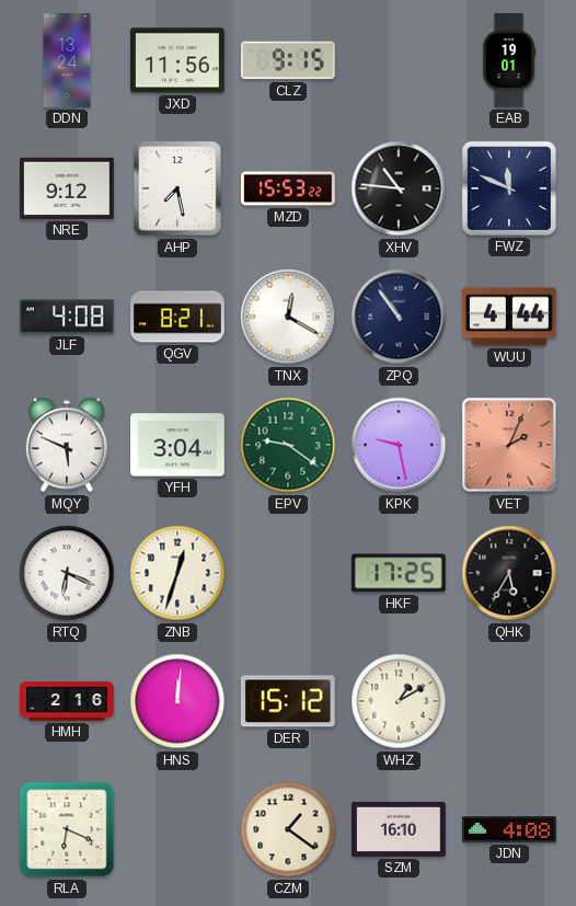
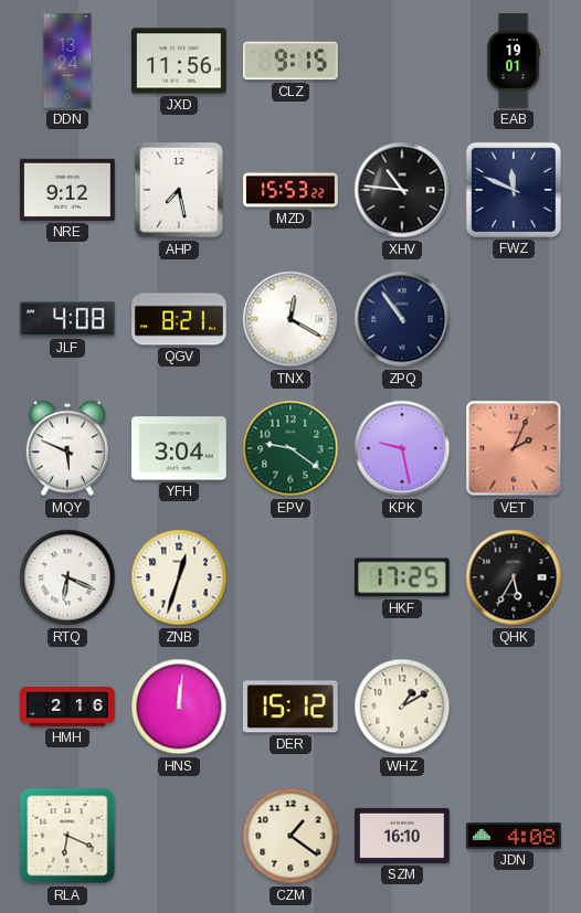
WUU: 4:44 -> none (510, 317)
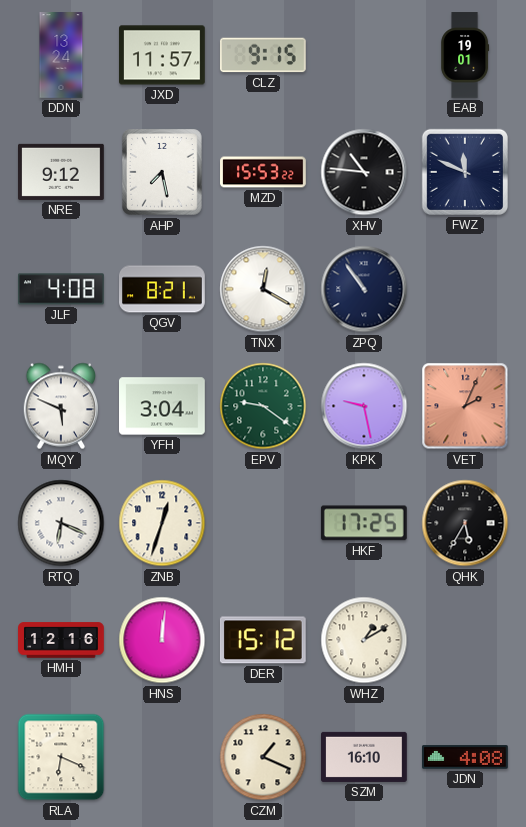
JXD: 11:56 -> 11:57 (163, 55)
HMH: 2:16 -> 12:16 (61, 640)
CZM: 1:21 -> 1:19 (263, 757)
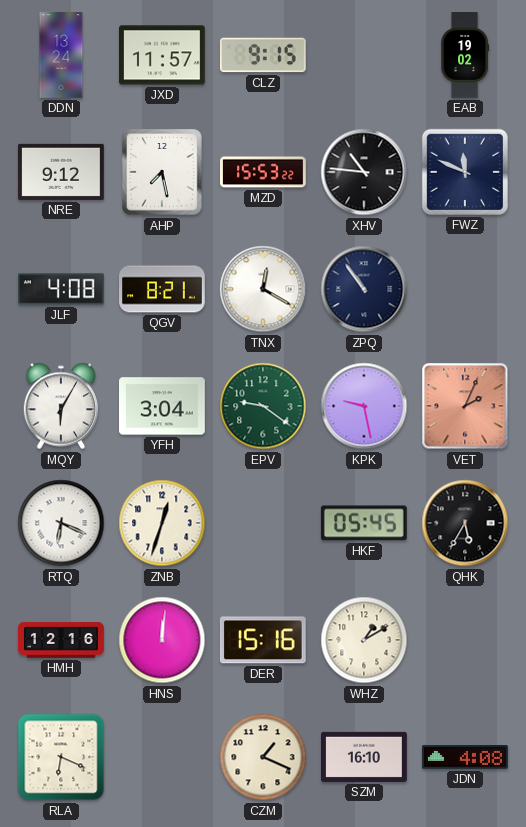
EAB: 19:01 -> 19:02 (465, 55)
MQY: 5:49 -> 6:05 (60, 406)
HKF: 17:25 -> 05:45 (364, 523)
DER: 15:12 -> 15:16 (263, 640)
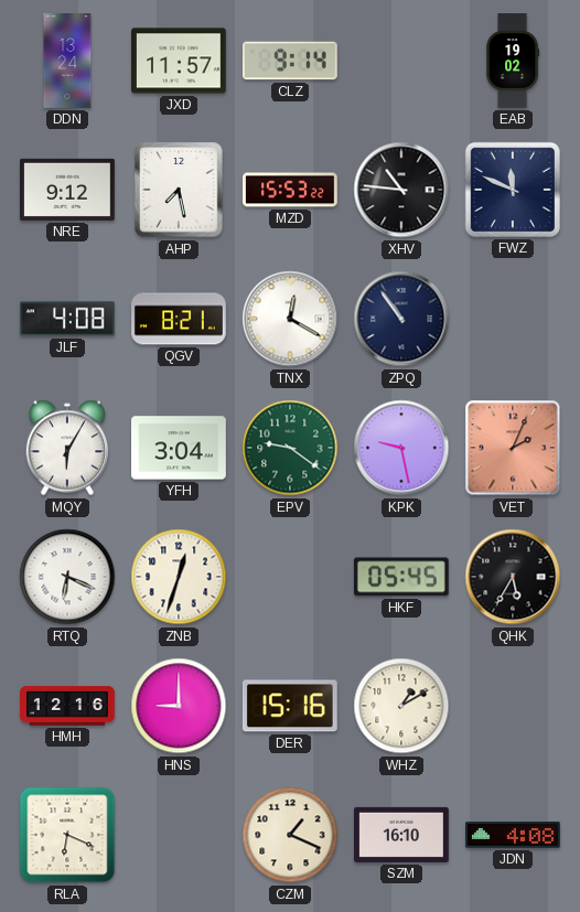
CLZ: 9:15 -> 9:14 (290, 61)
HNS: 12:01 -> 9:00 (179, 706)
